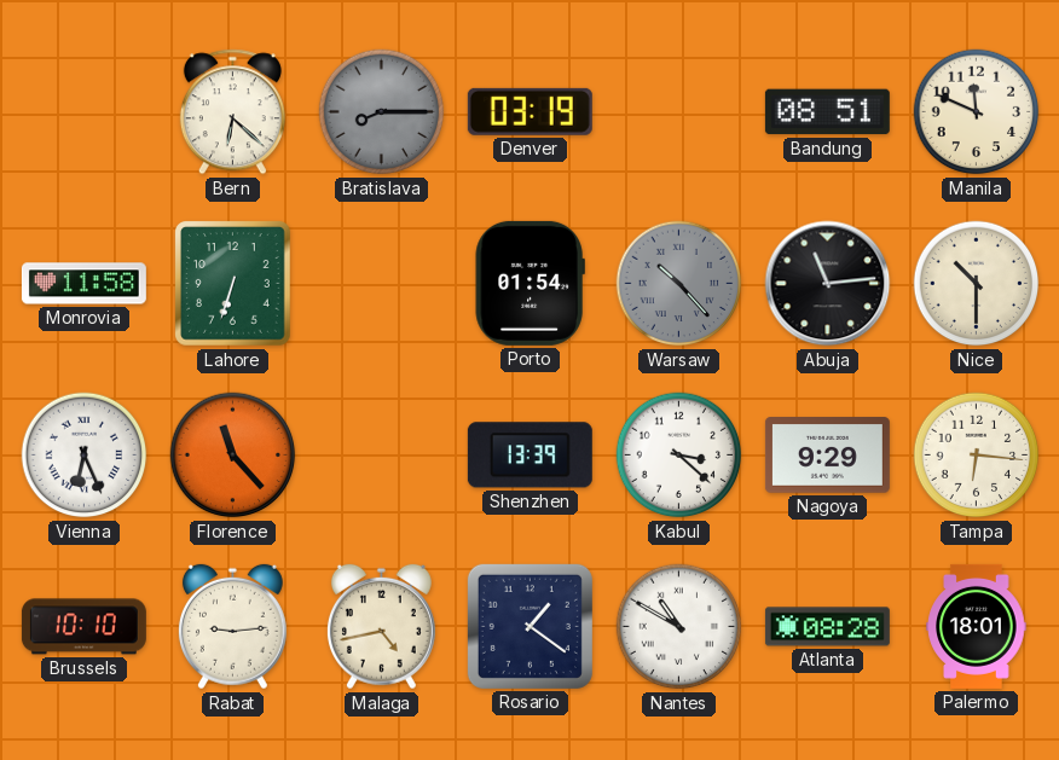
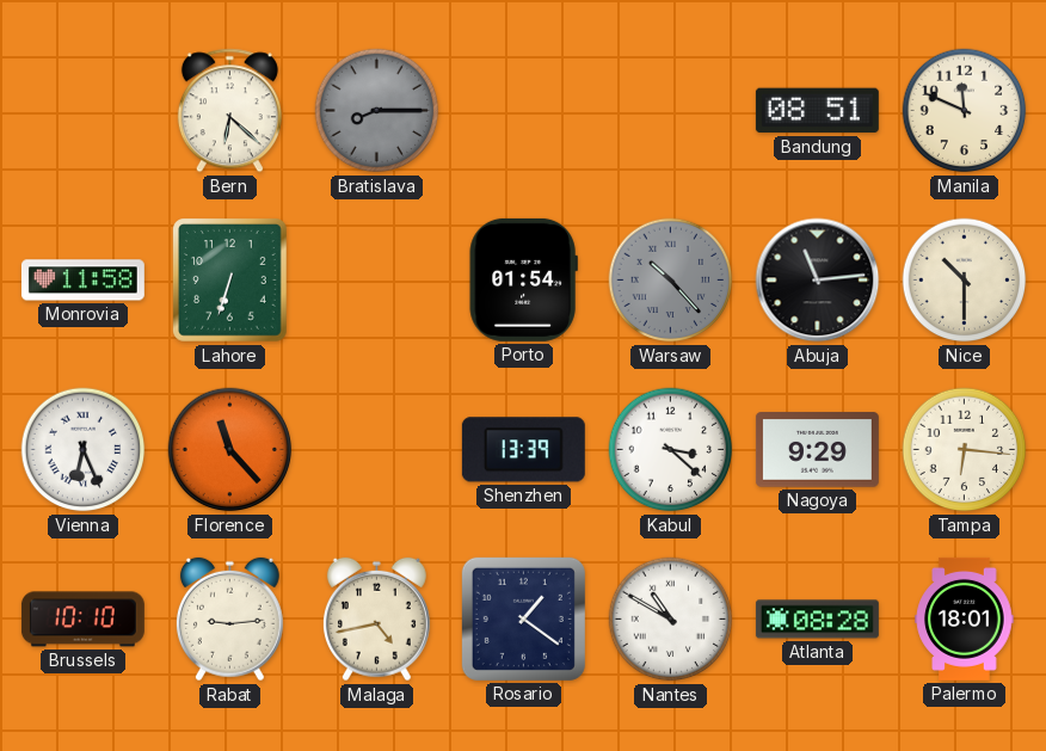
Denver: 03:19 -> none (529, 111)
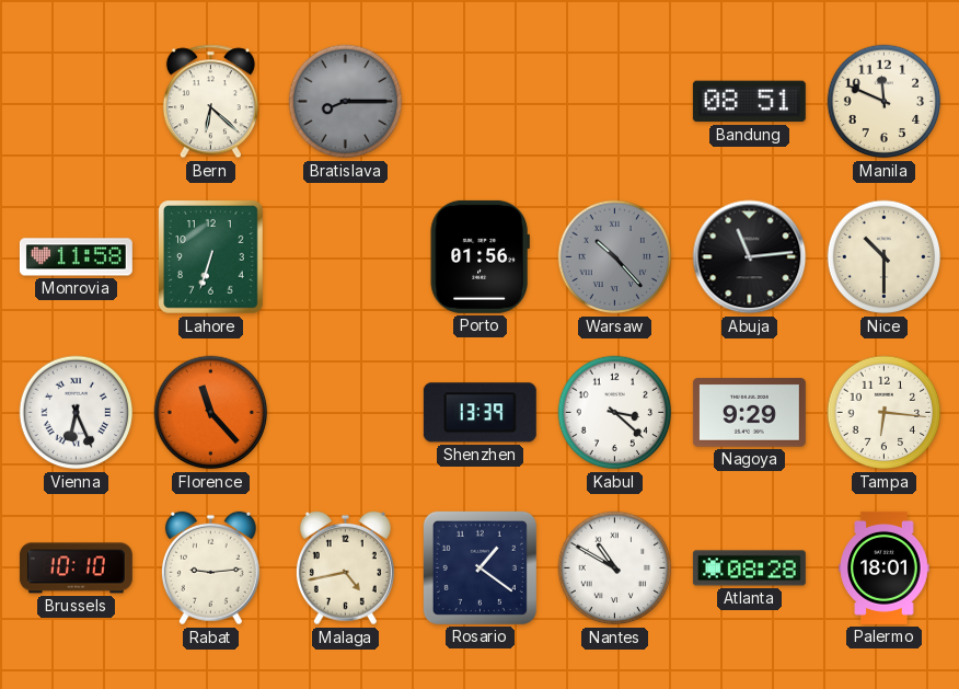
Porto: 01:54 -> 01:56 (479, 256)
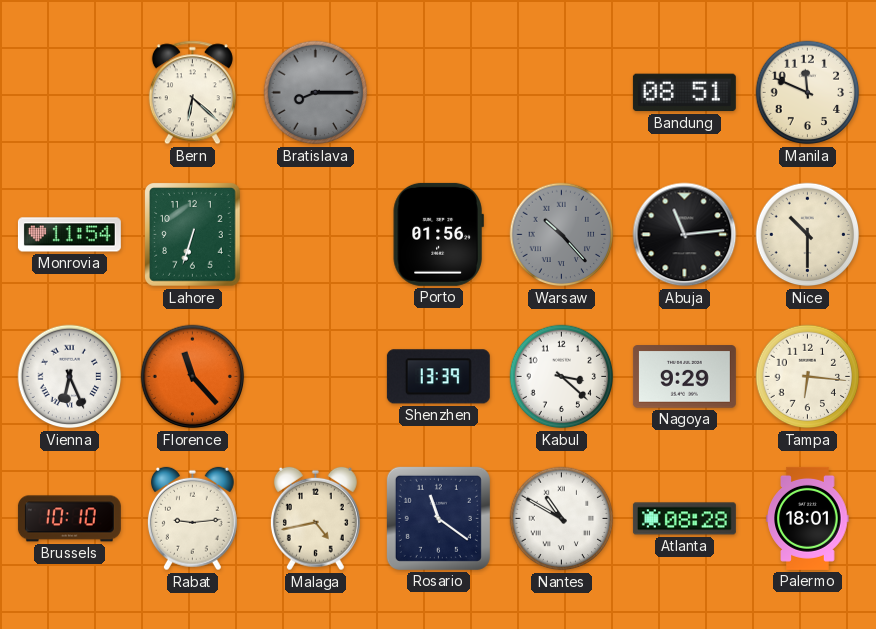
Monrovia: 11:58 -> 11:54 (69, 235)
Rosario: 1:21 -> 11:21 (438, 518)
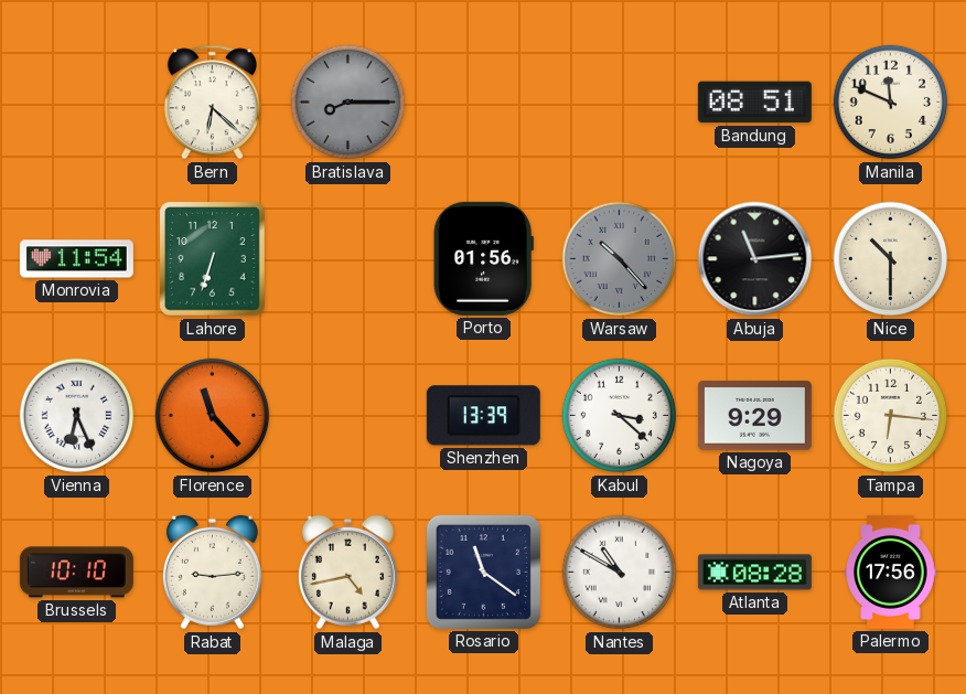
Palermo: 18:01 -> 17:56 (891, 572)
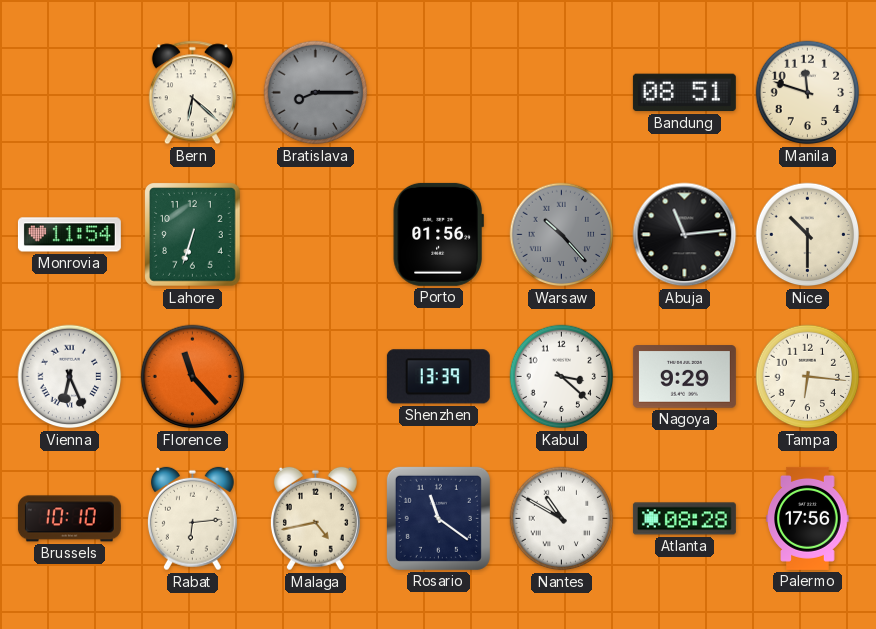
Manila: 11:49 -> 11:48 (808, 93)
Rabat: 9:14 -> 6:14 (192, 519)
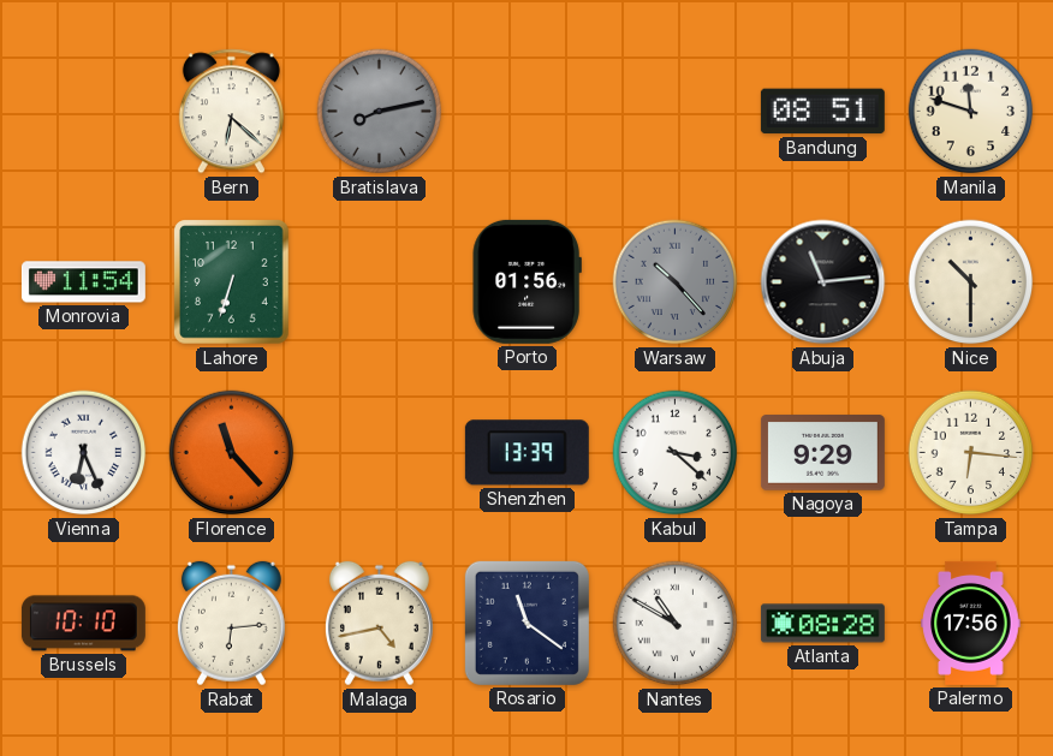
Bratislava: 8:15 -> 8:13 (380, 112)
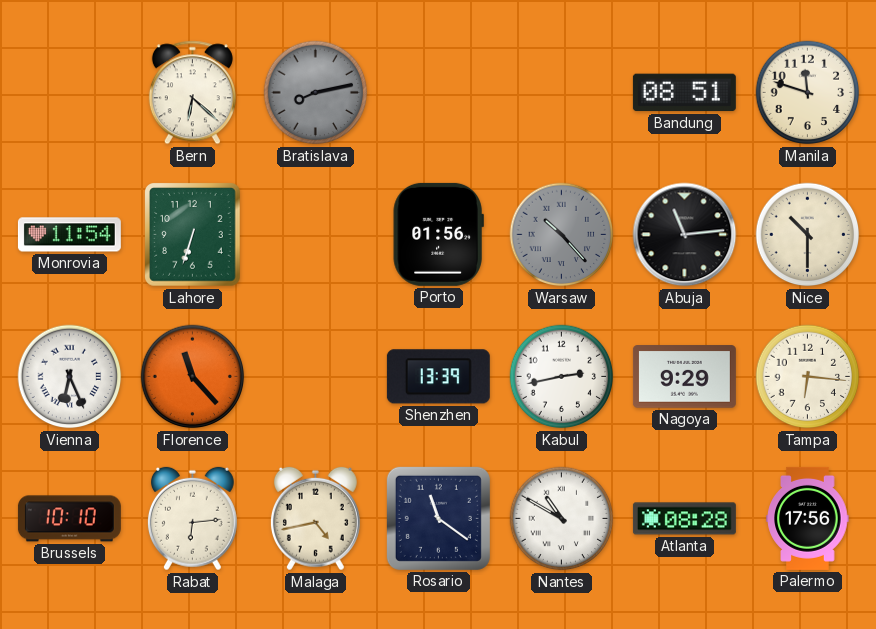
Kabul: 3:22 -> 2:43 (562, 377)
